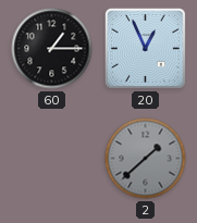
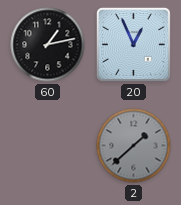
60: 1:15 -> 1:13 (48, 45)
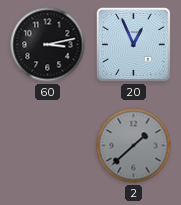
60: 1:13 -> 3:13 (48, 45)
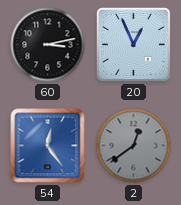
54: none -> 12:24 (48, 146)
2: 1:38 -> 12:39 (134, 146)
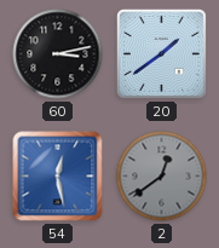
20: 12:56 -> 1:39 (161, 53)
54: 12:24 -> 12:28 (58, 177)
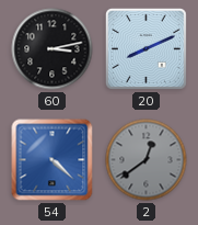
20: 1:39 -> 8:11 (145, 48)
54: 12:28 -> 4:22 (53, 160)
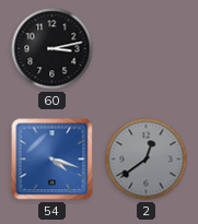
20: 8:11 -> none (145, 48)
54: 4:22 -> 4:18 (53, 160)
